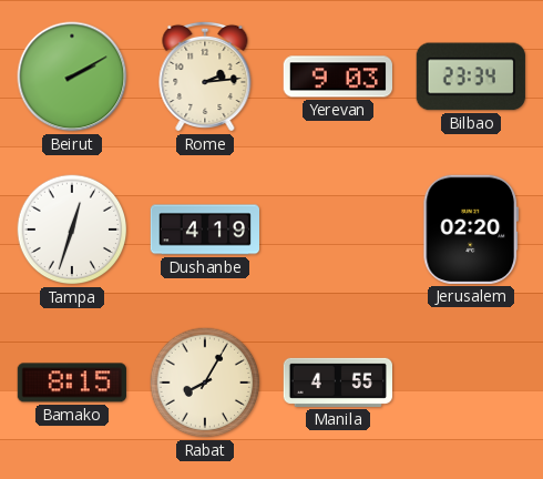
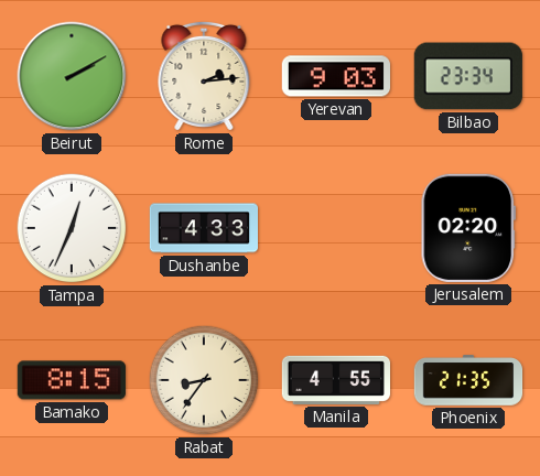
Tampa: 12:33 -> 12:34 (72, 228)
Dushanbe: 4:19 -> 4:33 (203, 228)
Rabat: 8:05 -> 8:36 (204, 380)
Phoenix: none -> 21:35 (468, 380)
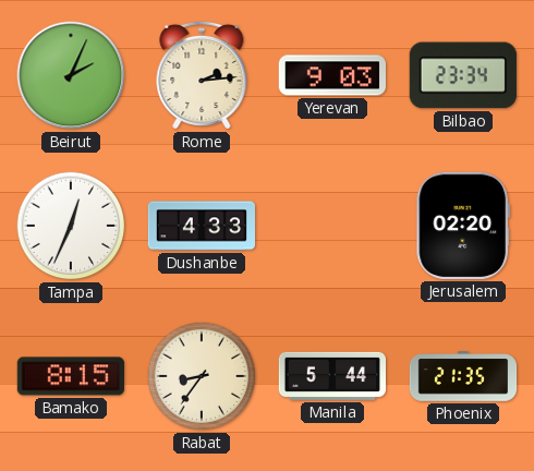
Beirut: 2:10 -> 2:04 (71, 75)
Manila: 4:55 -> 5:44 (331, 376)
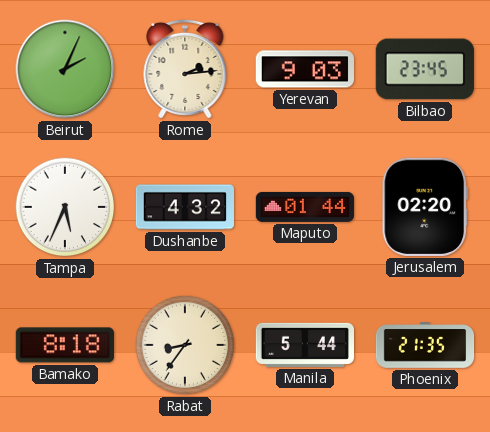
Bilbao: 23:34 -> 23:45 (425, 69)
Tampa: 12:34 -> 5:34 (65, 207)
Dushanbe: 4:33 -> 4:32 (184, 207)
Maputo: none -> 01:44 (304, 207)
Bamako: 8:15 -> 8:18 (65, 345)
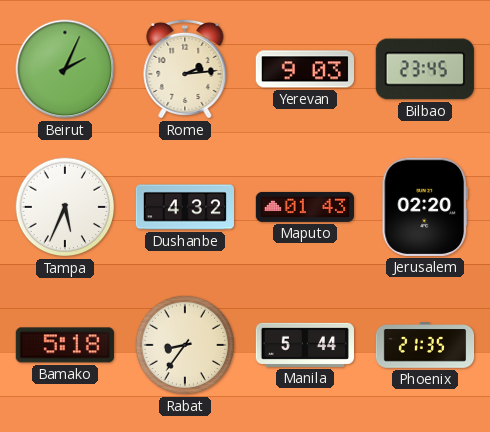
Maputo: 01:44 -> 01:43 (304, 207)
Bamako: 8:18 -> 5:18 (65, 345)
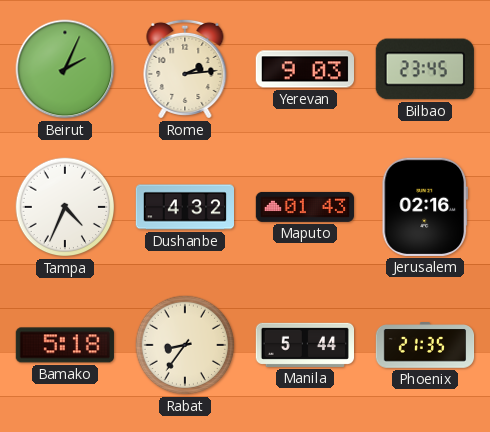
Tampa: 5:34 -> 4:34 (65, 207)
Jerusalem: 02:20 -> 02:16 (424, 207)
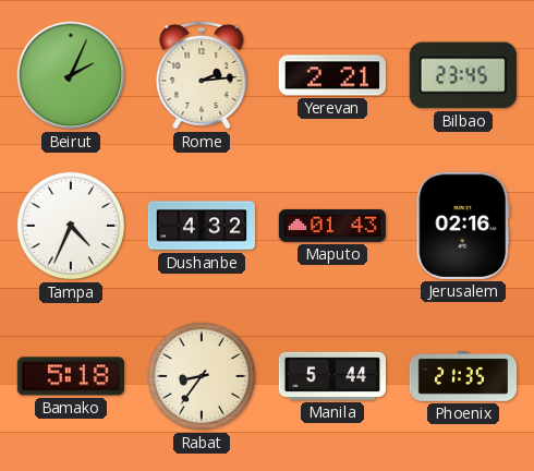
Yerevan: 9:03 -> 2:21 (331, 75)
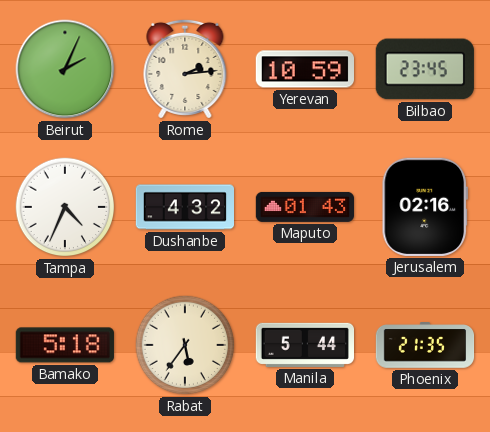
Yerevan: 2:21 -> 10:59 (304, 69)
Rabat: 8:36 -> 5:36 (185, 345)
